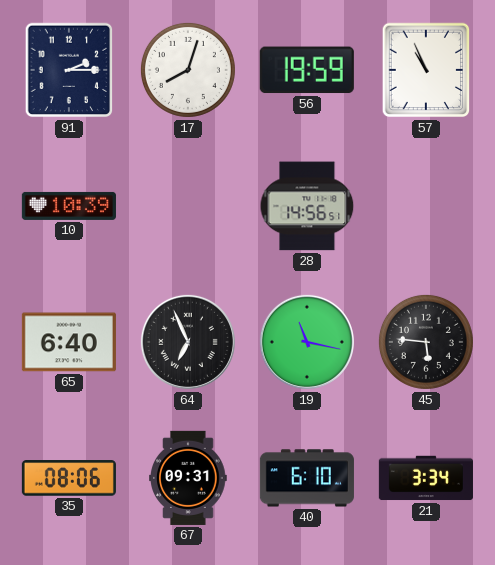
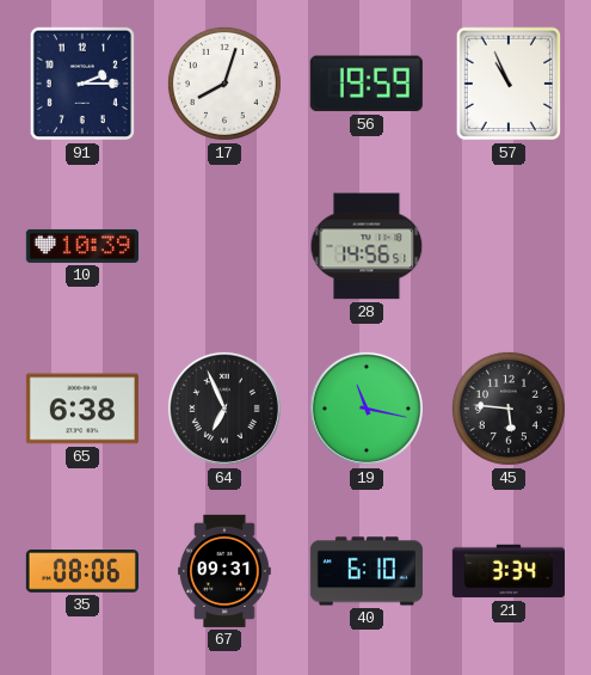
65: 6:40 -> 6:38 (82, 409)
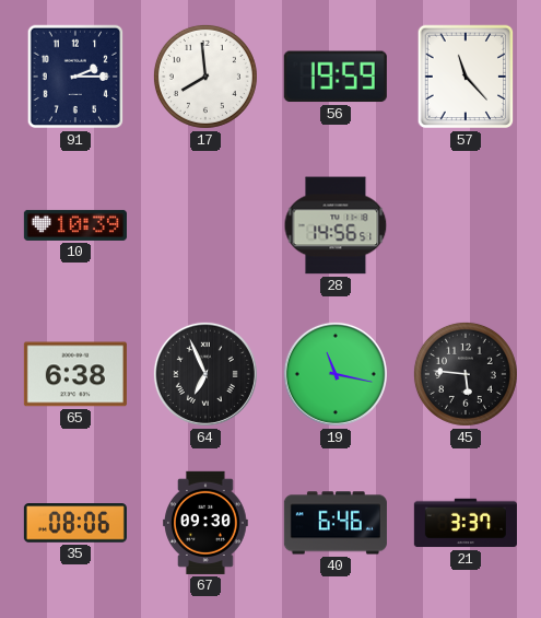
17: 8:03 -> 7:59 (205, 77)
57: 10:56 -> 11:23 (466, 77)
67: 09:31 -> 09:30 (205, 523)
40: 6:10 -> 6:46 (336, 523)
21: 3:34 -> 3:37 (466, 523)
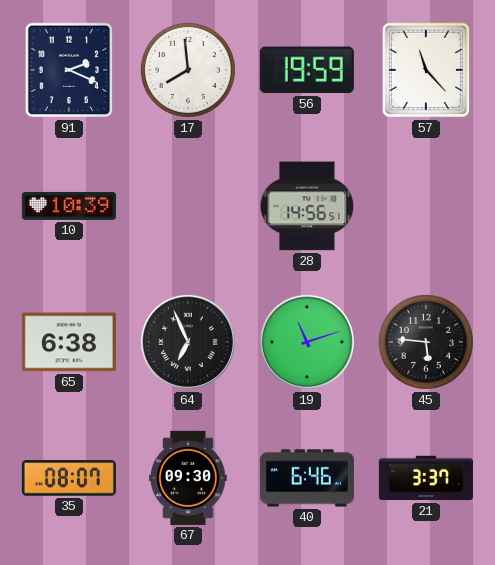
91: 2:15 -> 2:19 (69, 70)
19: 11:17 -> 11:12 (307, 342)
35: 08:06 -> 08:07 (69, 478)
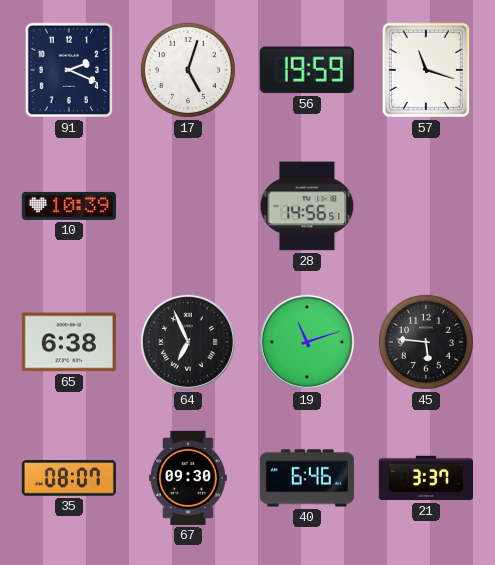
17: 7:59 -> 5:03 (188, 70)
57: 11:23 -> 11:18 (426, 70)
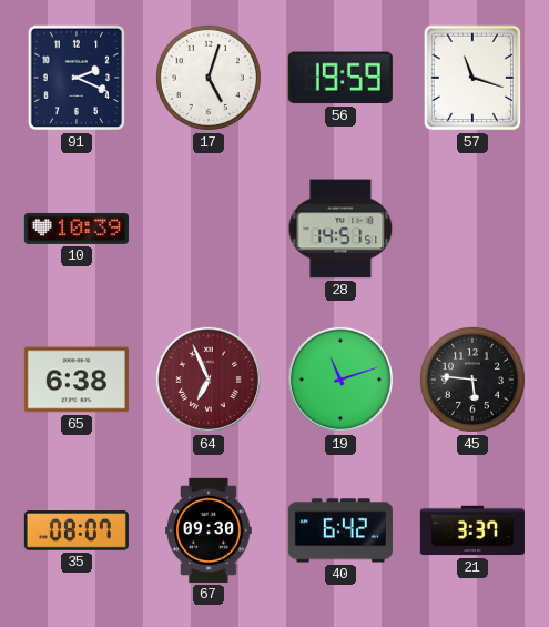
28: 14:56 -> 14:51 (340, 229)
64 dial: black -> burgundy (209, 380)
40: 6:46 -> 6:42 (340, 530)
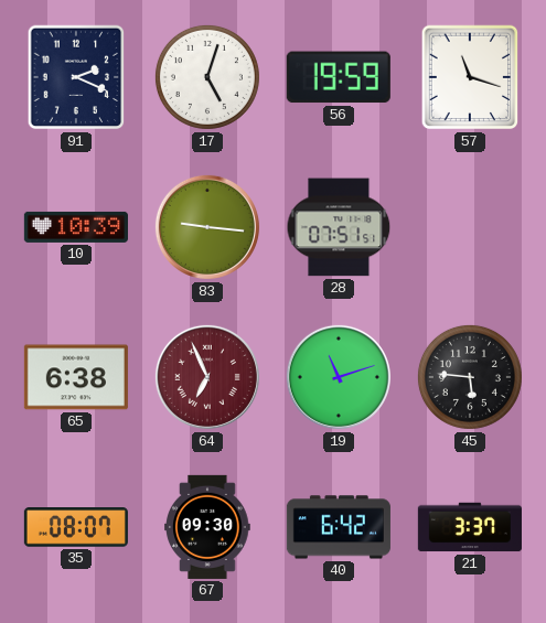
83: none -> 9:16 (207, 227)
28: 14:51 -> 07:51 (339, 227)
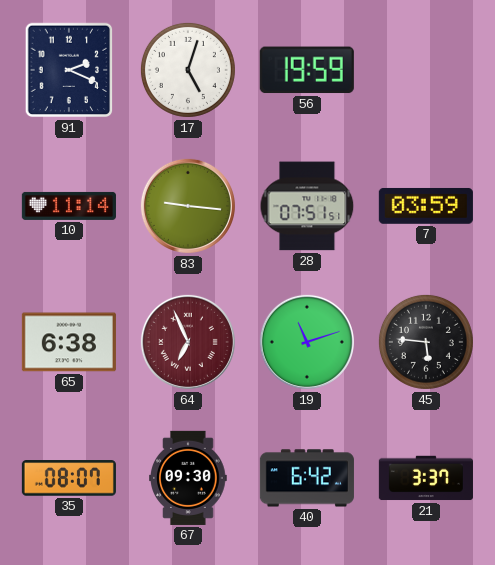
57: 11:18 -> none (470, 77)
10: 10:39 -> 11:14 (69, 206)
7: none -> 03:59 (426, 206)
